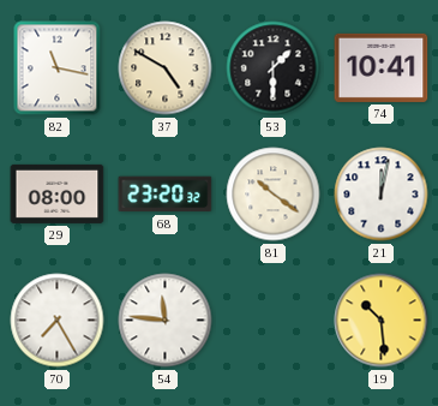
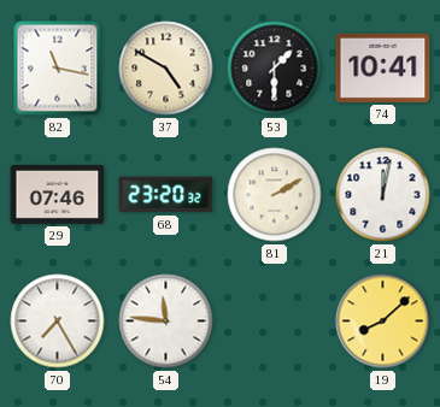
29: 08:00 -> 07:46 (58, 194)
81: 10:21 -> 2:10 (275, 195)
19: 10:29 -> 8:08 (383, 322)
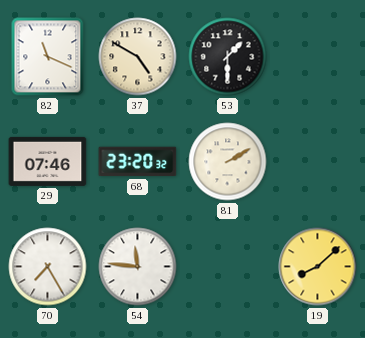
82: 11:17 -> 11:19 (48, 57)
74: 10:41 -> none (383, 67)
21: 12:02 -> none (383, 195)
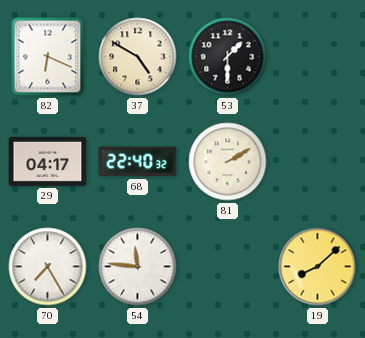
82: 11:19 -> 6:19 (48, 57)
29: 07:46 -> 04:17 (48, 161)
68: 23:20 -> 22:40 (138, 162)
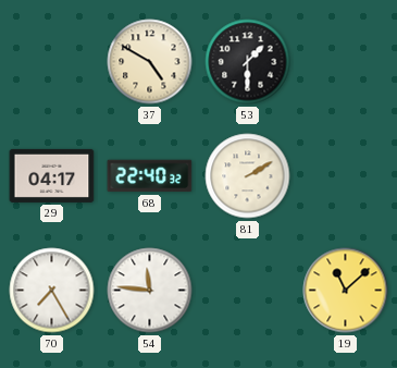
82: 6:19 -> none (48, 57)
19: 8:08 -> 11:08 (346, 291)
